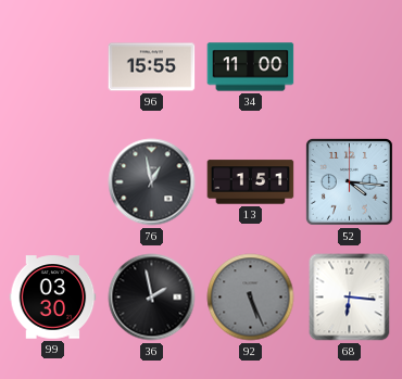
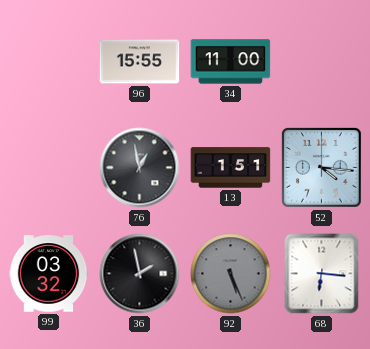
99: 03:30 -> 03:32 (49, 274)
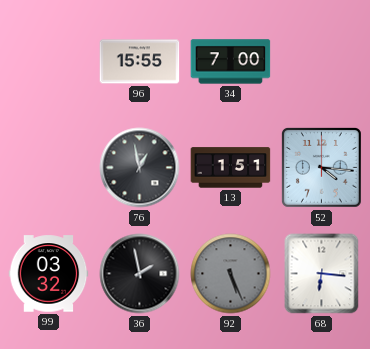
34: 11:00 -> 7:00 (231, 62)
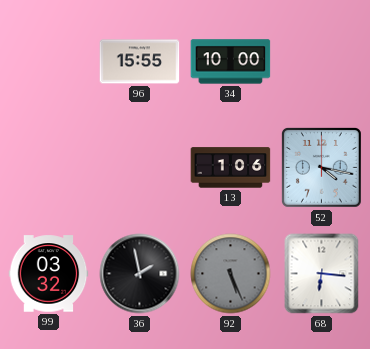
34: 7:00 -> 10:00 (231, 62)
76: 12:58 -> none (140, 168)
13: 1:51 -> 1:06 (231, 168)
52: 4:16 -> 4:17 (322, 168)
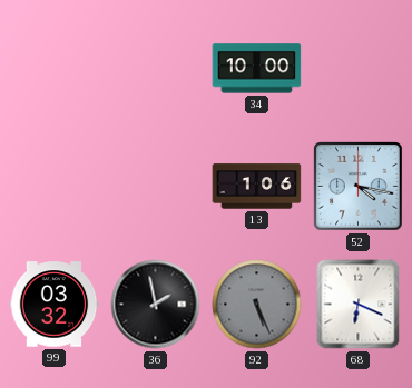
96: 15:55 -> none (140, 62)
68: 6:16 -> 6:19 (359, 305)
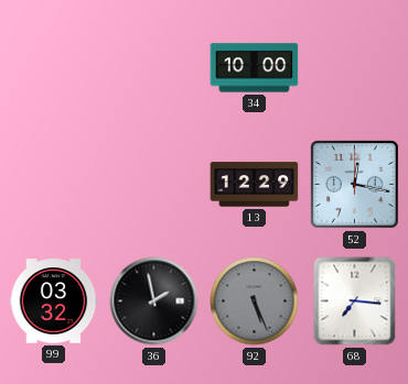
13: 1:06 -> 12:29 (255, 185)
52: 4:17 -> 12:17 (355, 185)
68: 6:19 -> 7:16 (355, 301)
